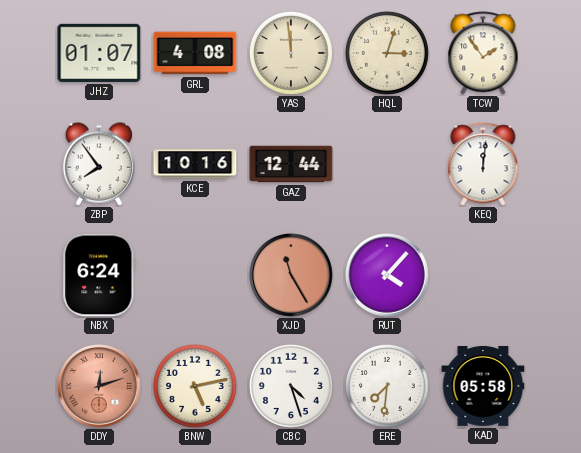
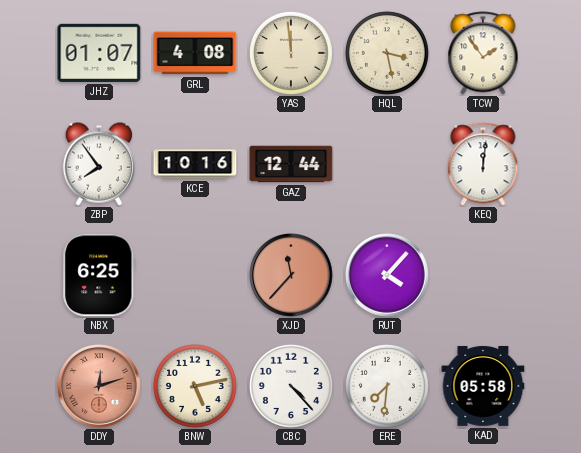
HQL: 3:03 -> 3:28 (387, 53)
NBX: 6:24 -> 6:25 (99, 275)
XJD: 11:25 -> 11:37 (291, 275)
CBC: 4:27 -> 4:23 (291, 386)
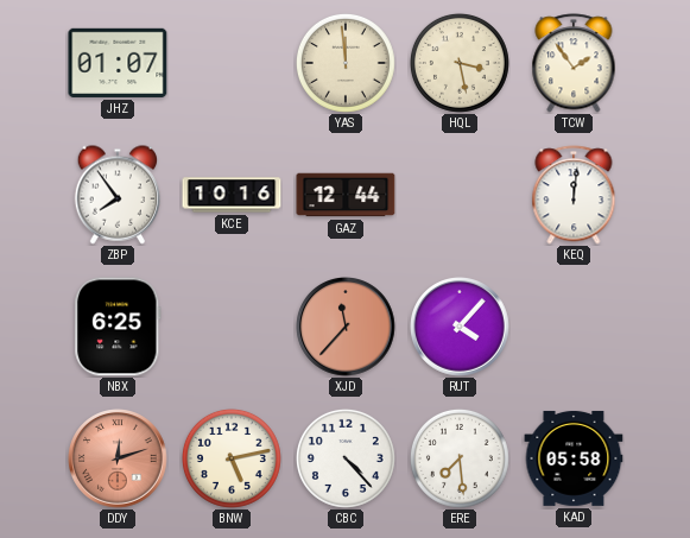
GRL: 4:08 -> none (195, 53)
ERE: 7:31 -> 7:29 (460, 458)
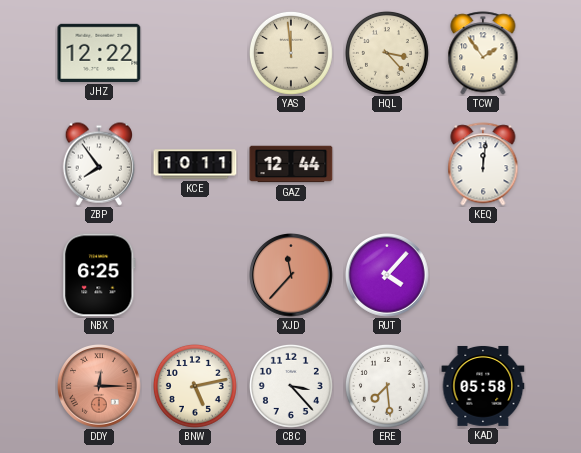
JHZ: 01:07 -> 12:22 (99, 53)
HQL: 3:28 -> 3:23 (387, 53)
KCE: 10:16 -> 10:11 (195, 164)
DDY: 12:12 -> 12:15 (99, 386)
CBC: 4:23 -> 3:23 (291, 386)
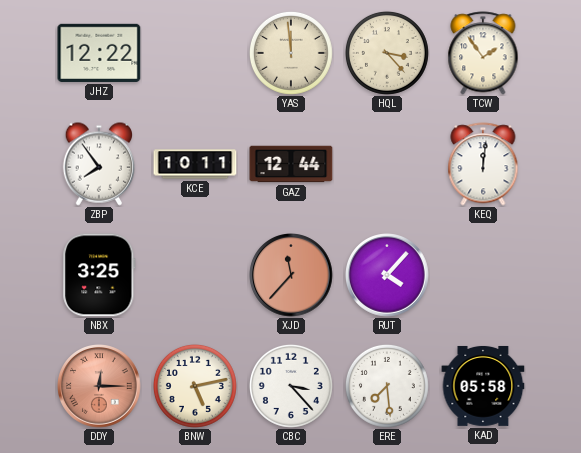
NBX: 6:25 -> 3:25 (99, 275)
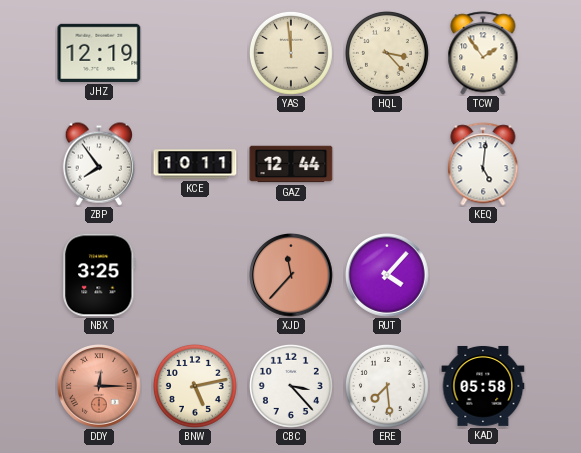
JHZ: 12:22 -> 12:19 (99, 53)
KEQ: 12:01 -> 5:01 (483, 164)
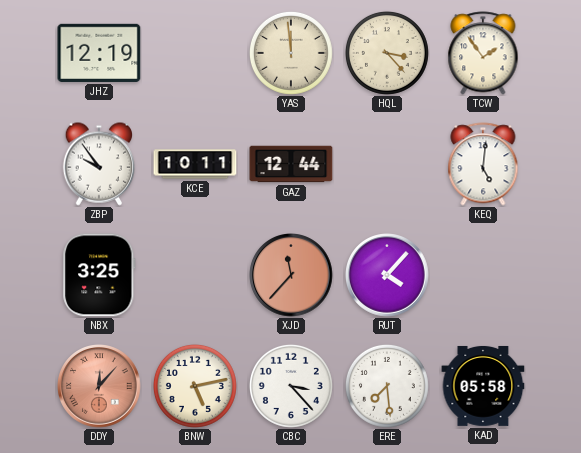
ZBP: 7:54 -> 9:54 (99, 164)
DDY: 12:15 -> 12:07 (99, 386)
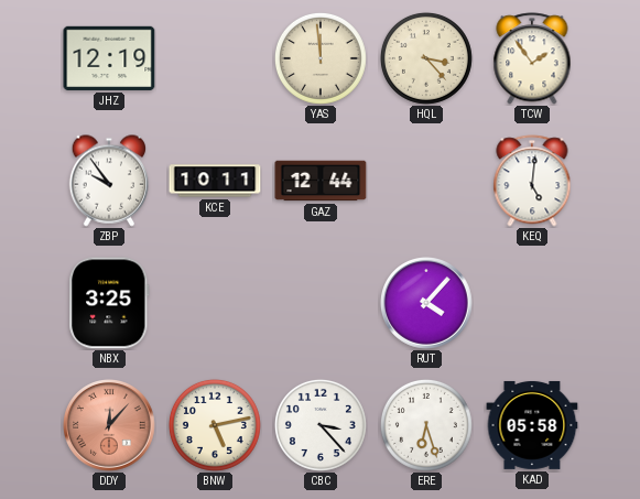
XJD: 11:37 -> none (291, 275)
ERE: 7:29 -> 6:27 (426, 425)
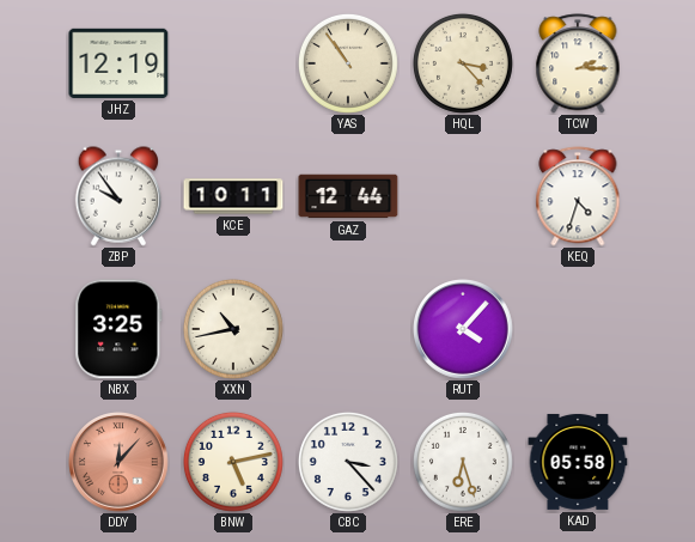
YAS: 11:59 -> 10:54 (348, 63)
TCW: 1:54 -> 2:15 (578, 63)
KEQ: 5:01 -> 4:33 (578, 196)
XXN: none -> 10:43 (233, 329)
